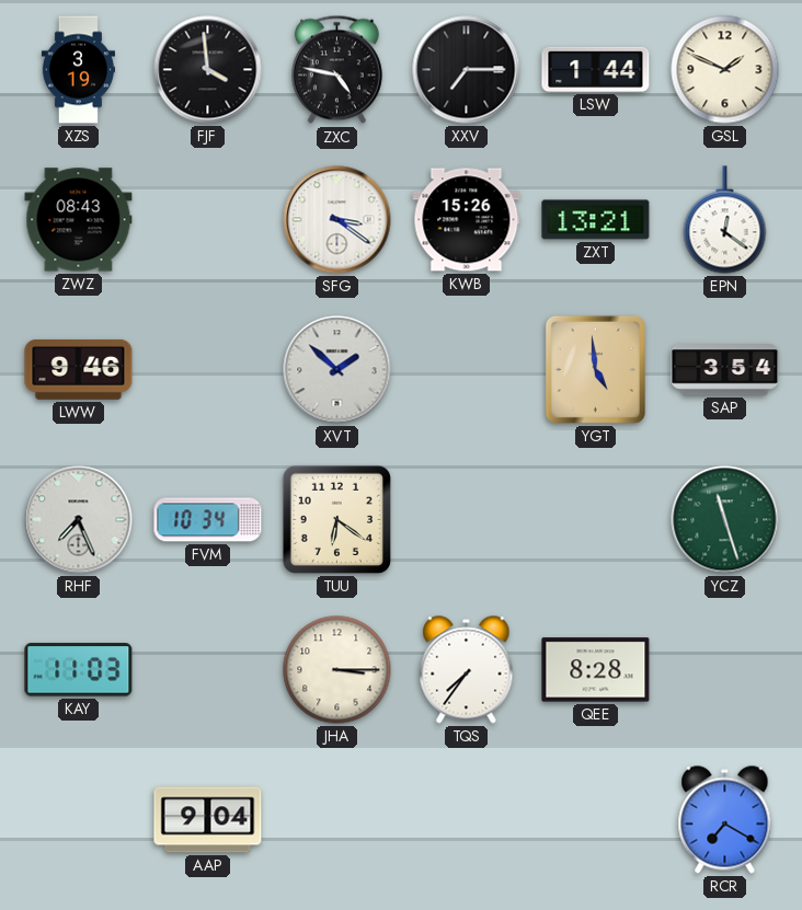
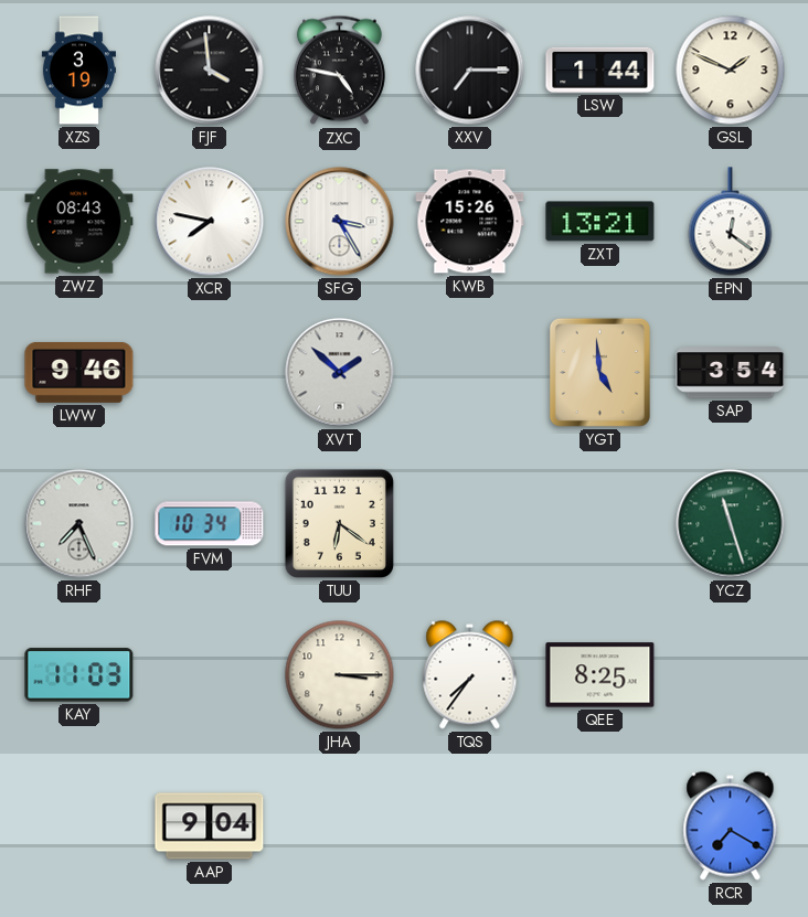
XCR: none -> 7:47 (210, 222)
SFG: 3:21 -> 3:25 (340, 222)
QEE: 8:28 -> 8:25 (600, 675)
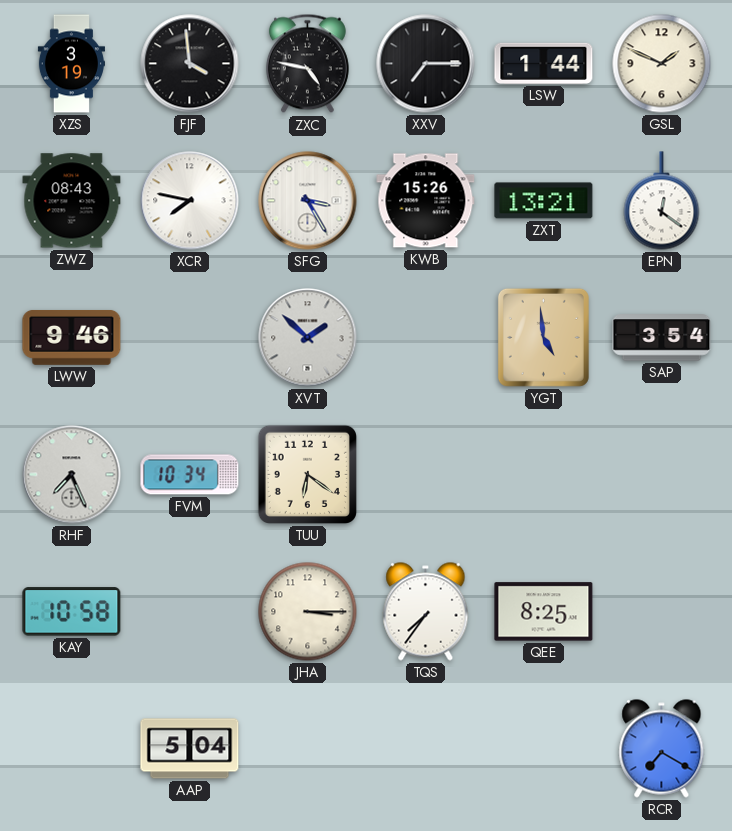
YCZ: 11:27 -> none (731, 524)
KAY: 11:03 -> 10:58 (72, 612)
AAP: 9:04 -> 5:04 (190, 749)
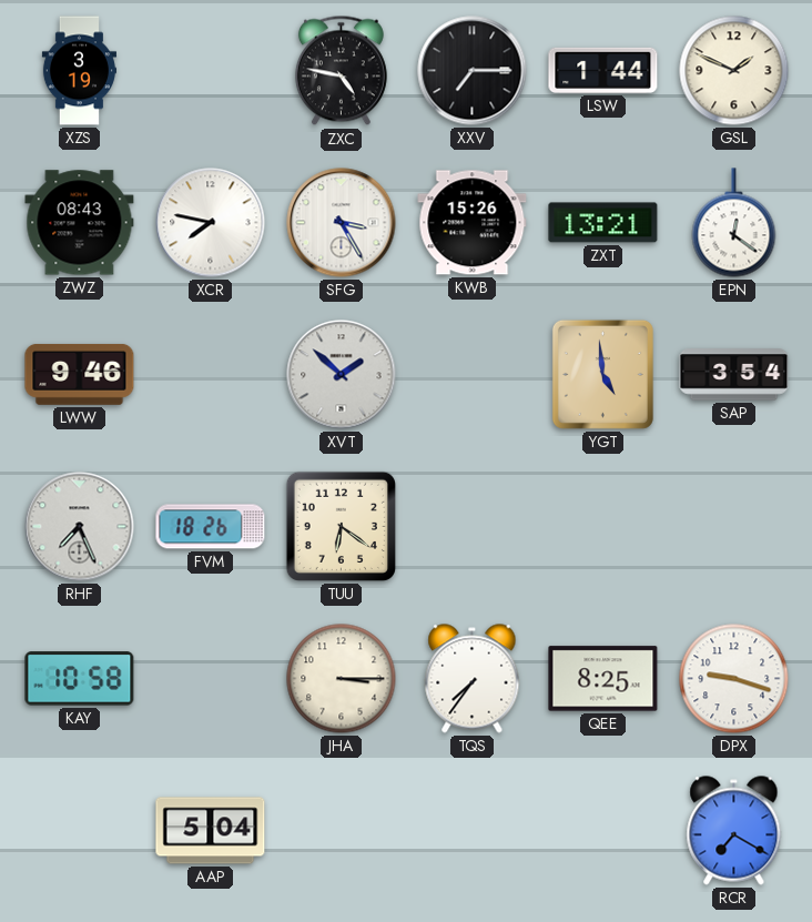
FJF: 3:59 -> none (190, 64)
FVM: 10:34 -> 18:26 (211, 527)
DPX: none -> 9:18 (734, 679)
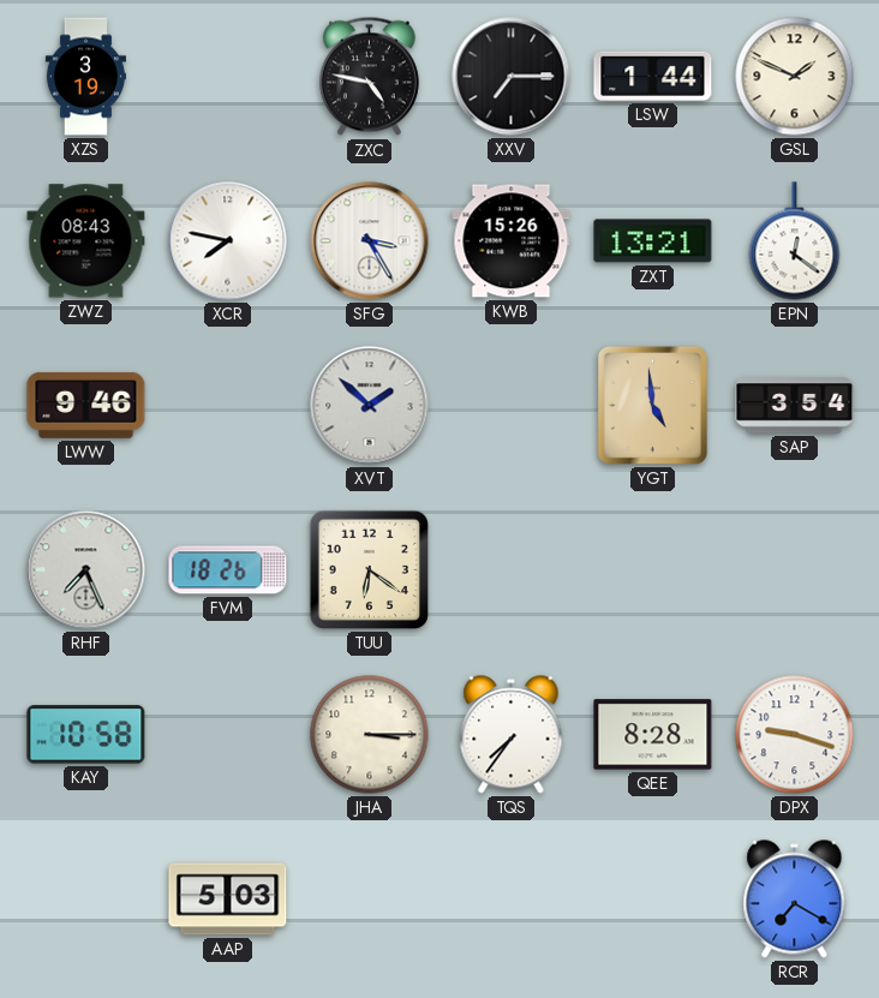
QEE: 8:25 -> 8:28 (653, 735)
AAP: 5:04 -> 5:03 (228, 900)
